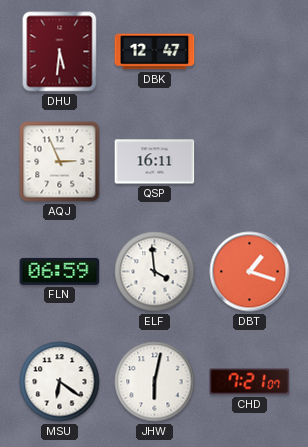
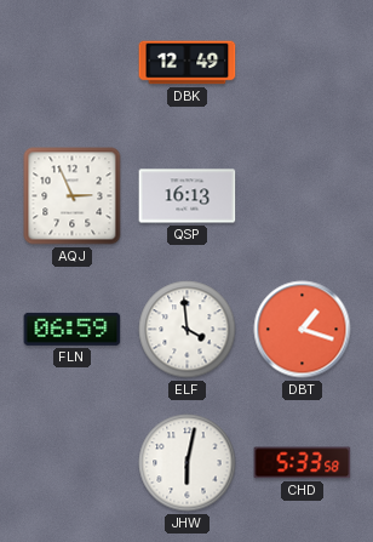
DHU: 5:31 -> none (60, 52)
DBK: 12:47 -> 12:49 (188, 63)
QSP: 16:11 -> 16:13 (188, 196)
MSU: 6:21 -> none (60, 382)
CHD: 7:21 -> 5:33 (303, 463)
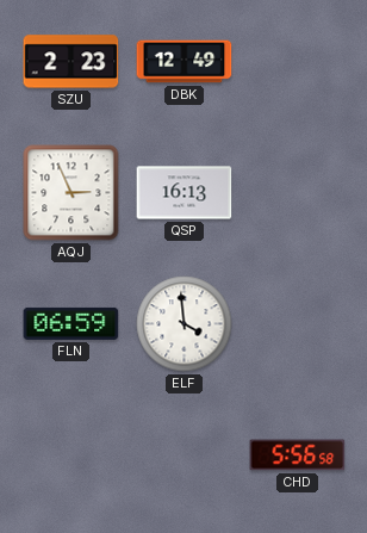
SZU: none -> 2:23 (71, 62)
DBT: 1:18 -> none (303, 330)
JHW: 6:02 -> none (188, 463)
CHD: 5:33 -> 5:56 (298, 455)
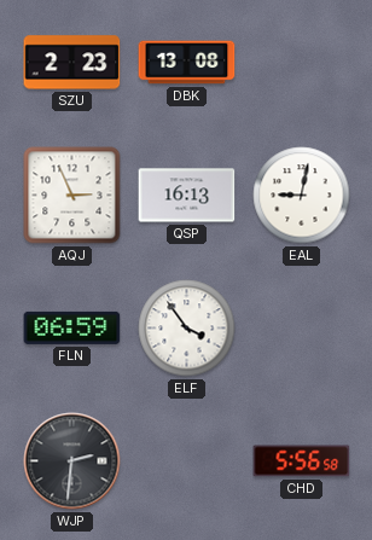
DBK: 12:49 -> 13:08 (187, 63)
EAL: none -> 9:02 (302, 196)
ELF: 3:59 -> 3:54 (187, 329)
WJP: none -> 2:31 (72, 461)
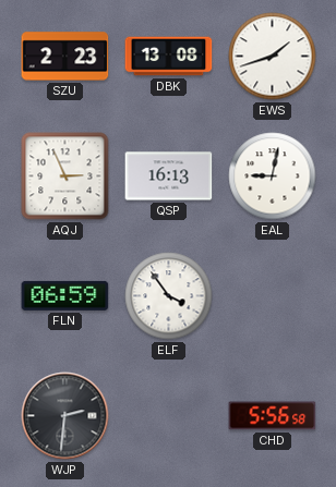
EWS: none -> 1:42 (273, 57)
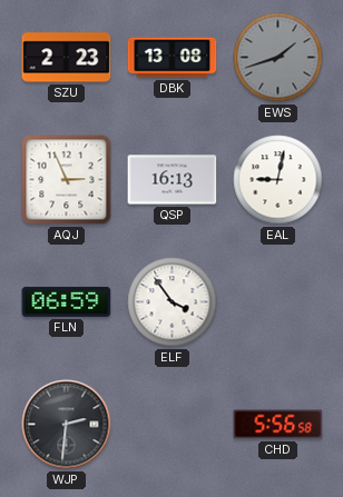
EWS dial: white -> grey (278, 58)
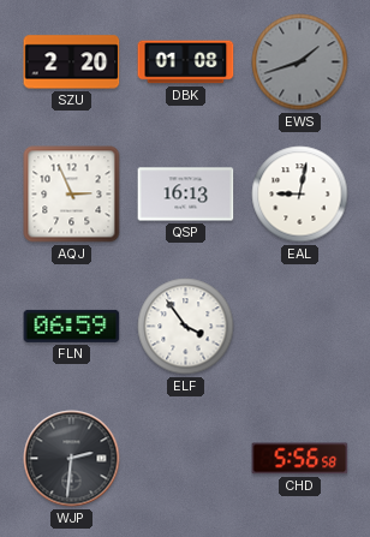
SZU: 2:23 -> 2:20 (72, 62)
DBK: 13:08 -> 01:08 (186, 62)
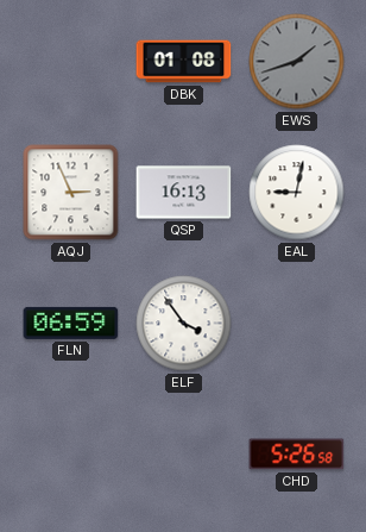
SZU: 2:20 -> none (72, 62)
WJP: 2:31 -> none (72, 459)
CHD: 5:56 -> 5:26 (297, 455)
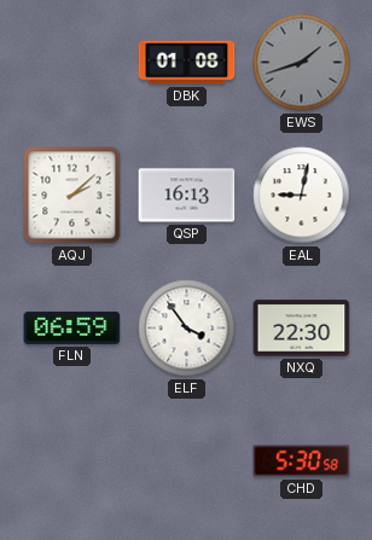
AQJ: 2:56 -> 2:08 (72, 196)
NXQ: none -> 22:30 (302, 329)
CHD: 5:26 -> 5:30 (302, 461)
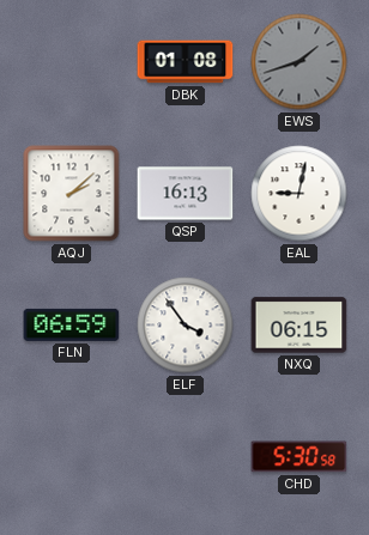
NXQ: 22:30 -> 06:15 (300, 326)
